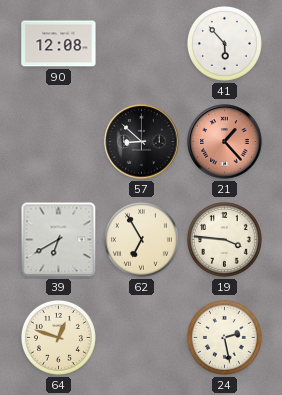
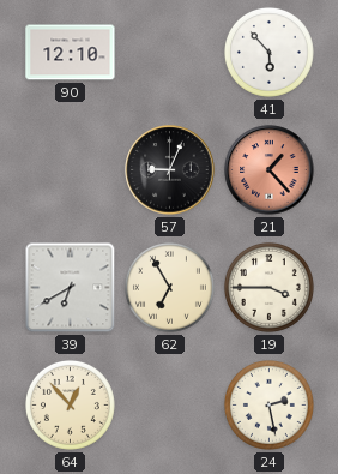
90: 12:08 -> 12:10 (71, 53)
57: 8:52 -> 9:04 (170, 170)
19: 3:46 -> 3:45 (268, 287)
64: 12:48 -> 12:53 (70, 404)
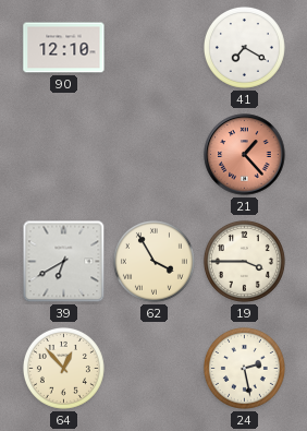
41: 5:53 -> 7:20 (244, 47)
57: 9:04 -> none (170, 170)
62: 6:55 -> 3:55 (153, 261)
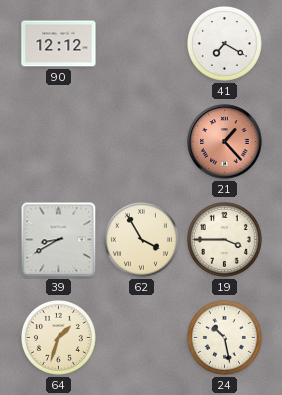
90: 12:10 -> 12:12 (59, 44)
39: 6:40 -> 8:40 (59, 240)
64: 12:53 -> 1:33 (58, 337)
24: 2:28 -> 10:28 (224, 337)
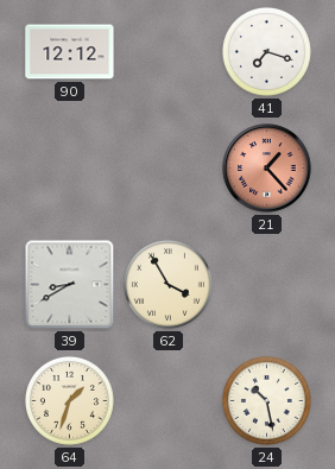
41: 7:20 -> 7:18 (266, 51)
19: 3:45 -> none (224, 239)
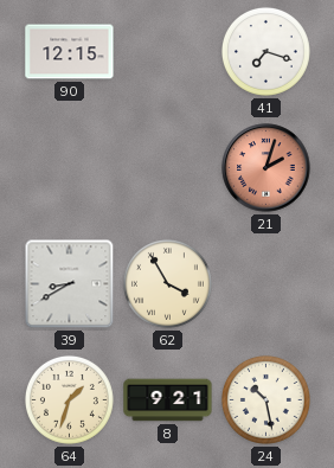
90: 12:12 -> 12:15 (70, 52)
21: 1:23 -> 2:03 (266, 168)
8: none -> 9:21 (168, 400)
